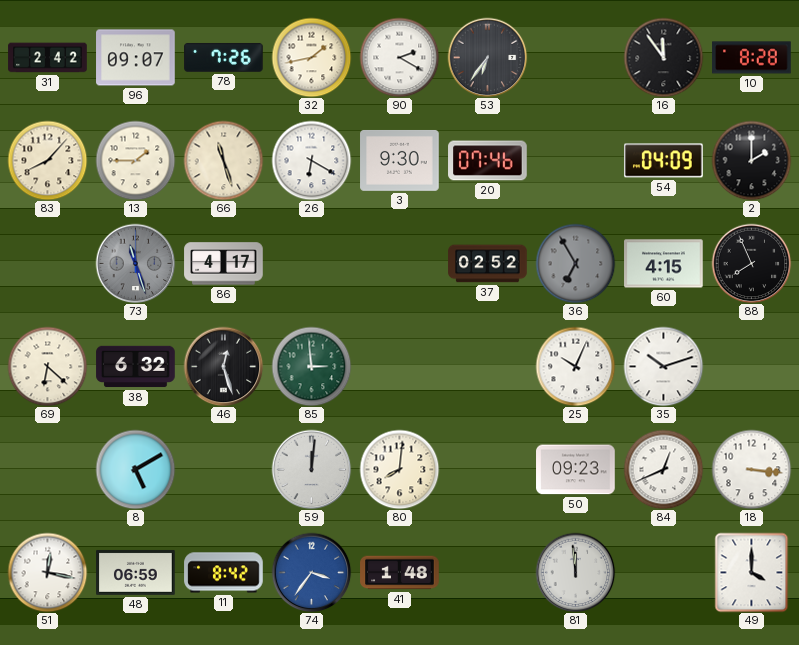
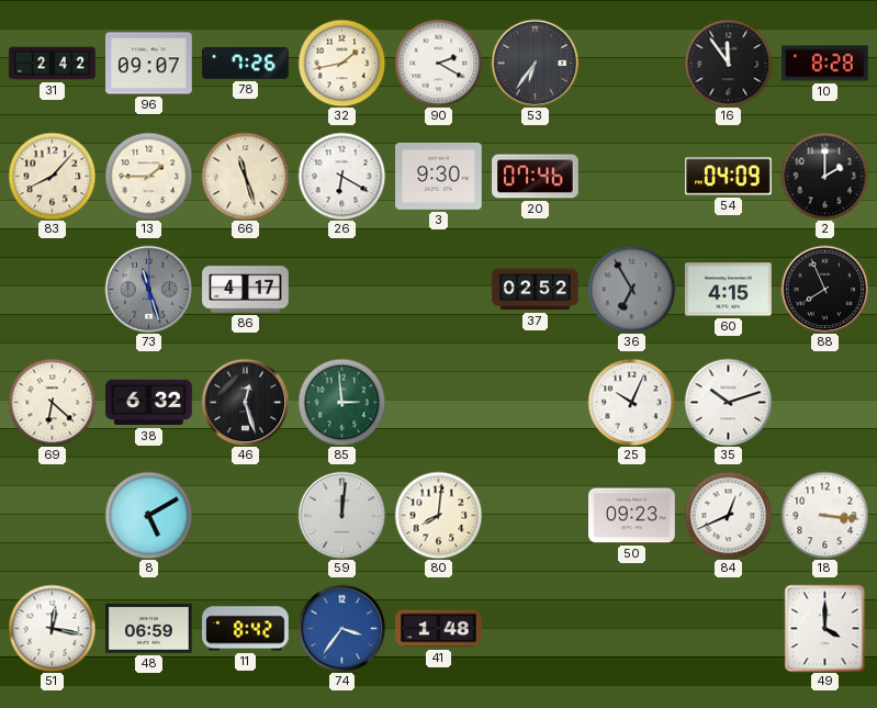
81: 11:59 -> none (575, 572)
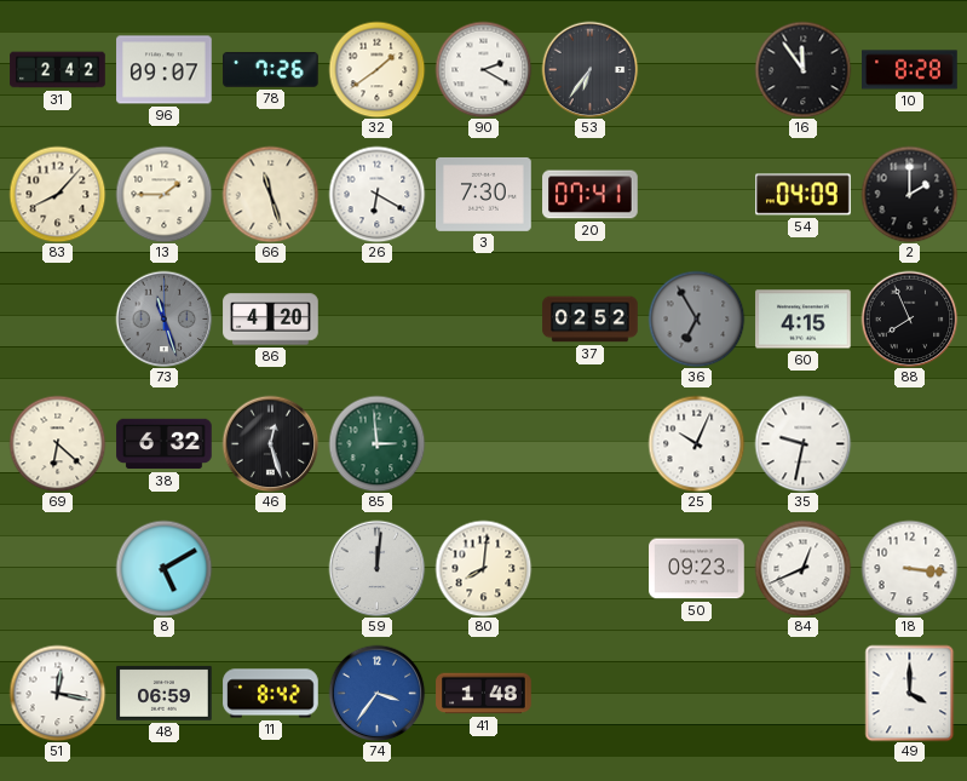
32: 1:43 -> 1:39 (376, 69)
3: 9:30 -> 7:30 (484, 194)
20: 07:46 -> 07:41 (591, 195)
86: 4:17 -> 4:20 (271, 320)
35: 10:12 -> 9:32 (802, 443)
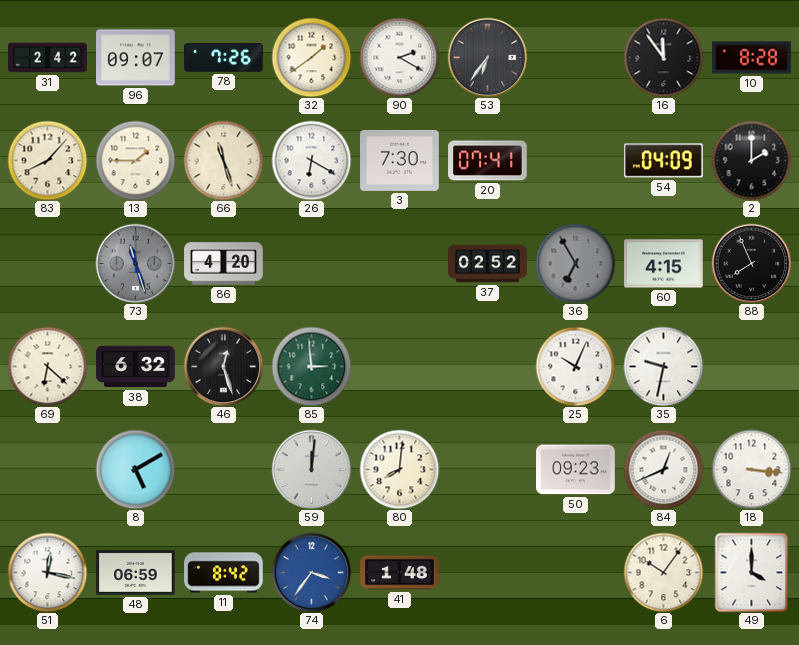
6: none -> 10:06 (663, 572)
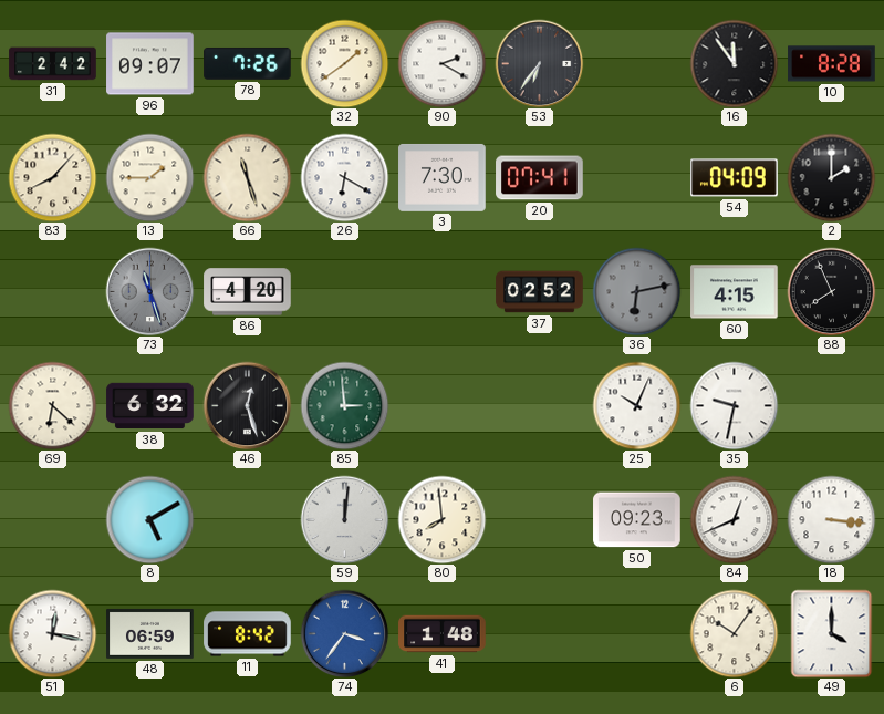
36: 6:55 -> 6:13 (636, 291)
80: 8:01 -> 7:59 (441, 519)
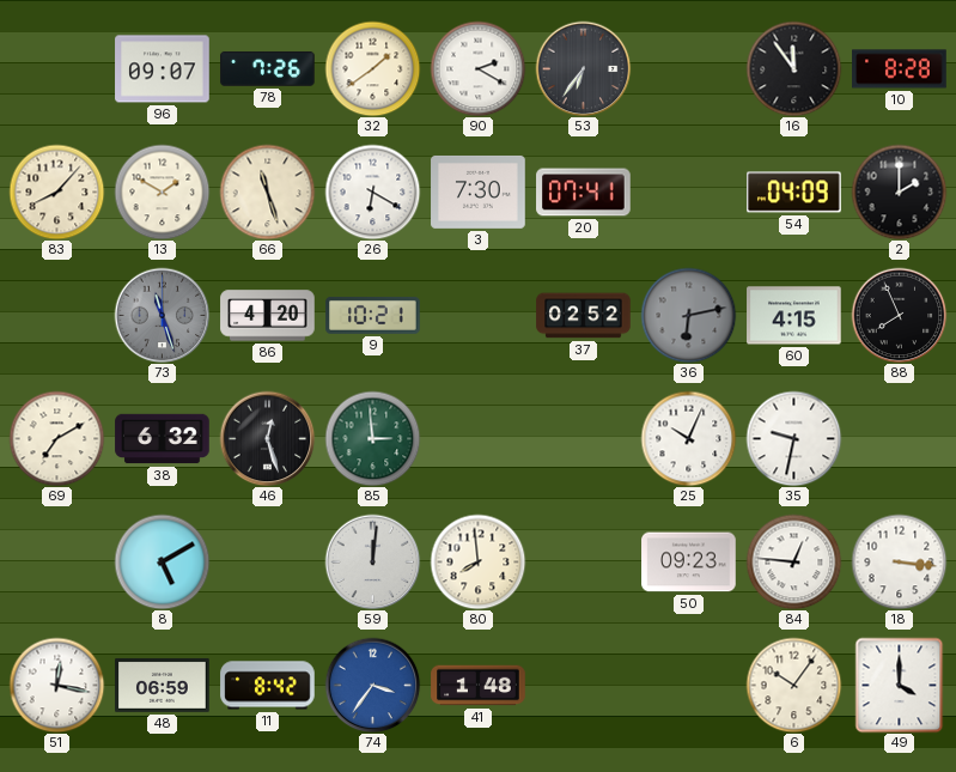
31: 2:42 -> none (53, 64)
13: 1:45 -> 1:50 (162, 192)
9: none -> 10:21 (373, 316)
69: 6:22 -> 7:10 (56, 438)
84: 12:41 -> 12:46 (793, 561)
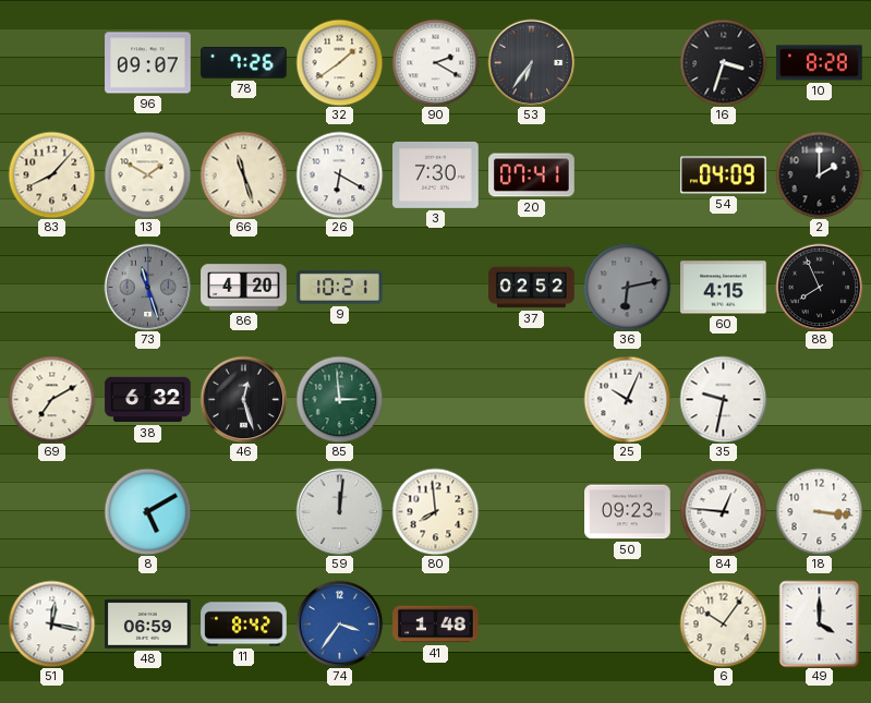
16: 11:54 -> 3:33 (723, 62)
